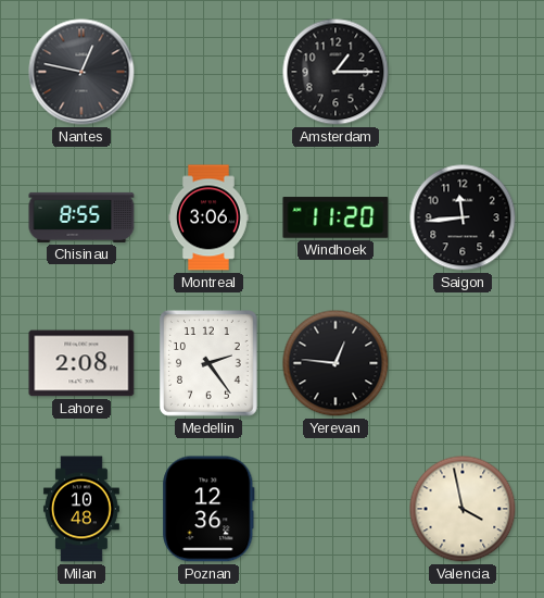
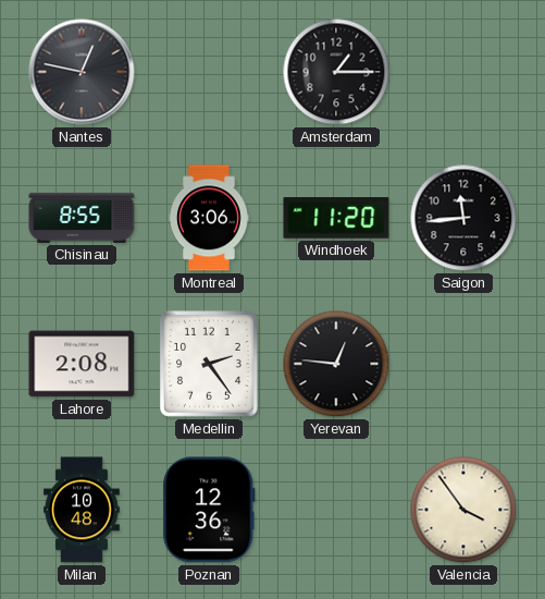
Valencia: 3:58 -> 3:54 (463, 510)
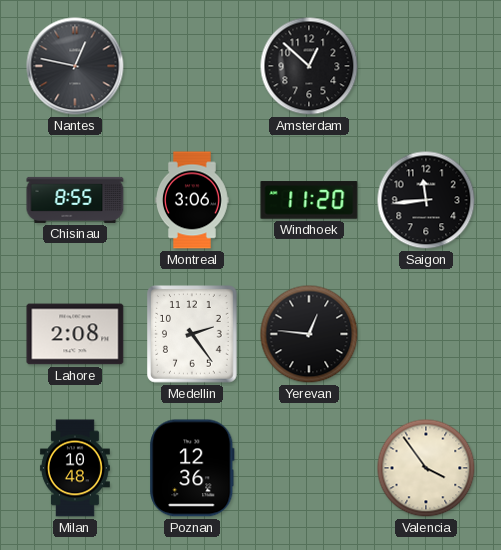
Amsterdam: 1:15 -> 12:52 (309, 66)
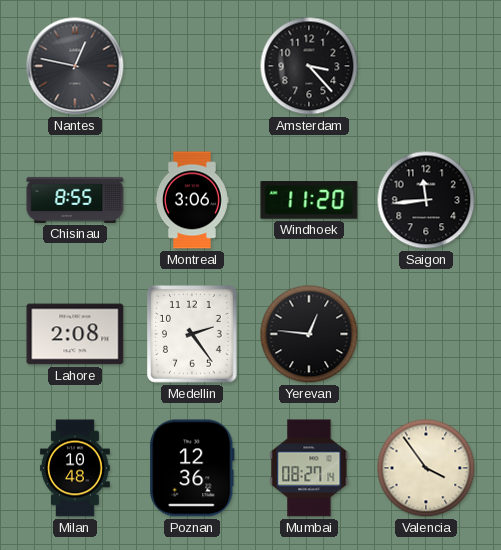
Amsterdam: 12:52 -> 3:23 (309, 66)
Mumbai: none -> 08:27 (309, 468)
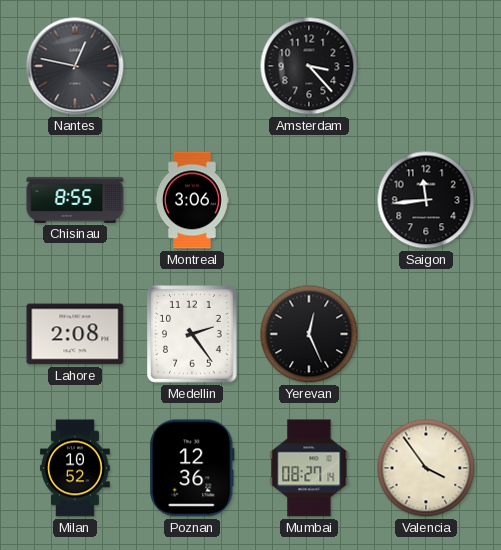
Windhoek: 11:20 -> none (309, 200)
Yerevan: 12:46 -> 12:26 (309, 334)
Milan: 10:48 -> 10:52 (75, 468)
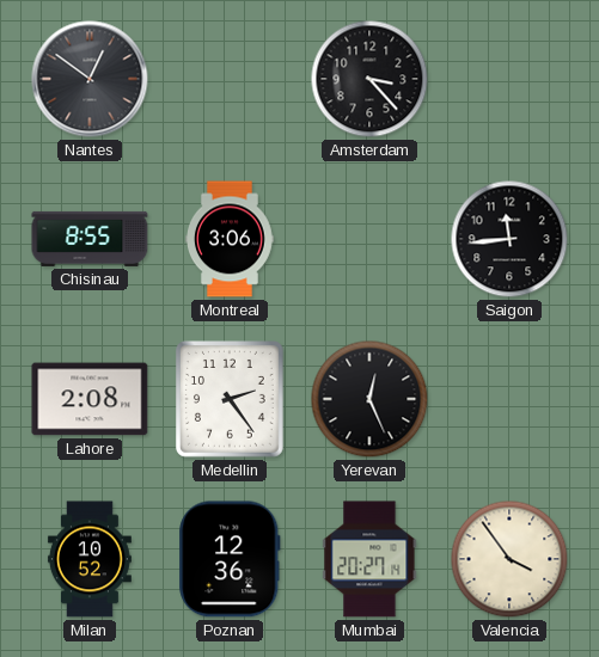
Nantes: 12:47 -> 12:51 (90, 79)
Mumbai: 08:27 -> 20:27 (369, 559)
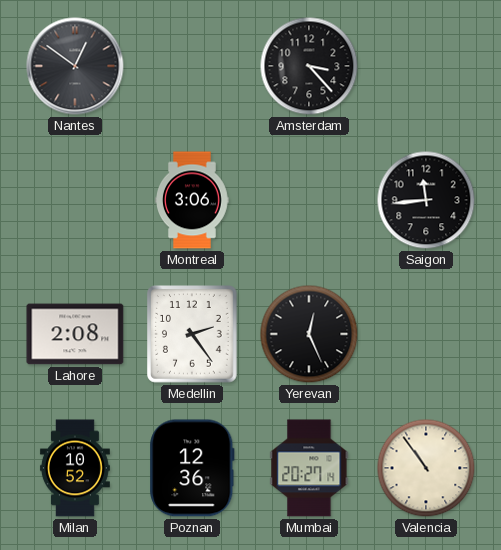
Chisinau: 8:55 -> none (90, 239)
Valencia: 3:54 -> 10:54 (426, 468)
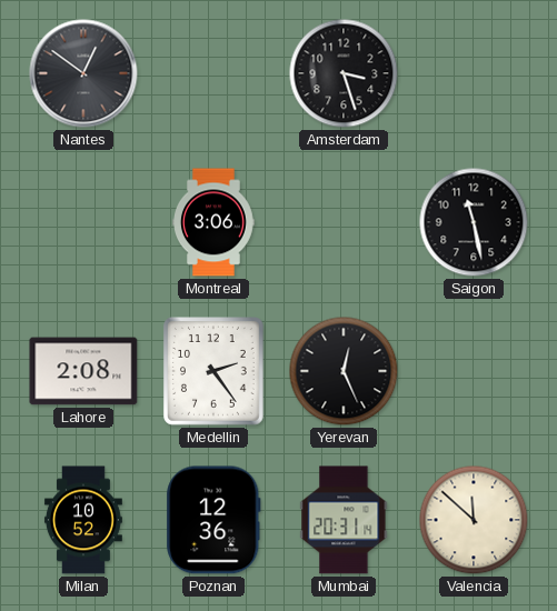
Amsterdam: 3:23 -> 3:27 (344, 73)
Saigon: 11:44 -> 11:28 (474, 222)
Mumbai: 20:27 -> 20:31 (344, 520)
Valencia: 10:54 -> 11:52 (474, 520)
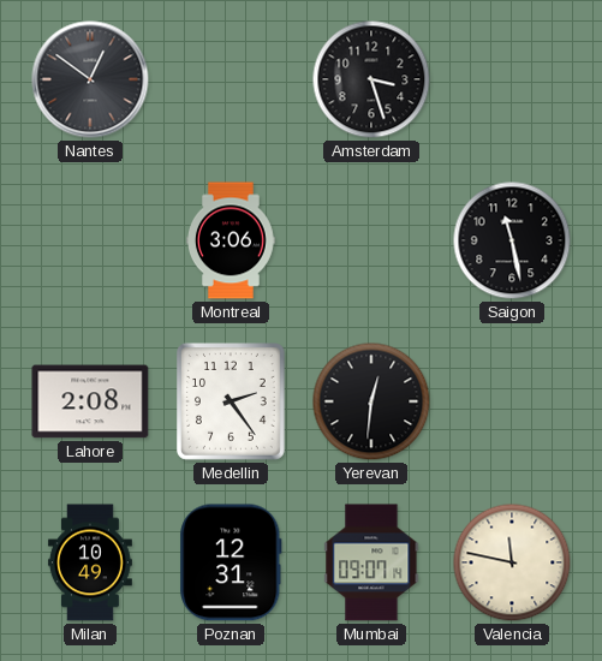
Yerevan: 12:26 -> 12:31 (371, 401)
Milan: 10:52 -> 10:49 (90, 562)
Poznan: 12:36 -> 12:31 (231, 562)
Mumbai: 20:31 -> 09:07 (371, 562)
Valencia: 11:52 -> 11:47 (512, 562)
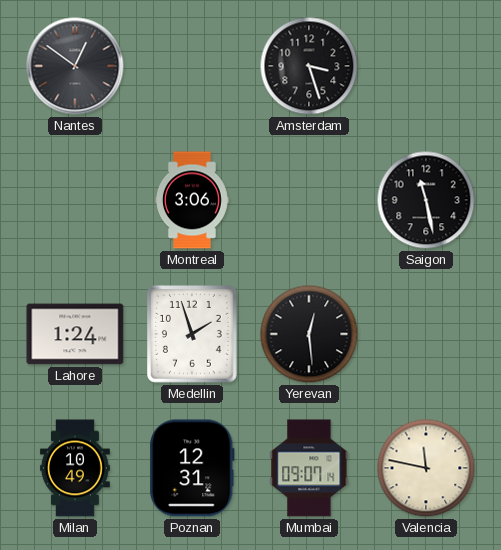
Lahore: 2:08 -> 1:24 (75, 334)
Medellin: 2:24 -> 1:57 (193, 335)
Yerevan: 12:31 -> 12:29 (309, 334)
